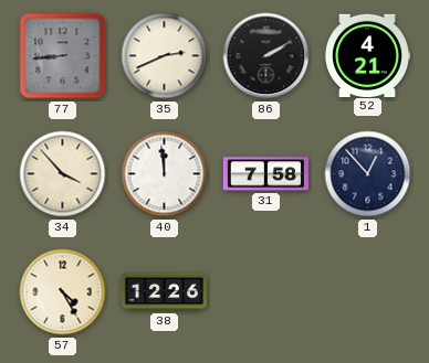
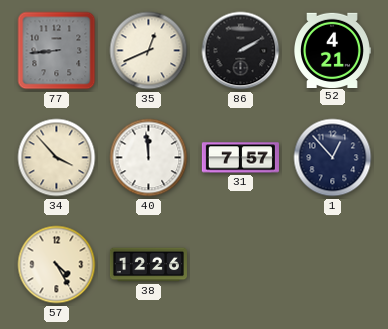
35: 2:41 -> 12:41 (149, 51)
31: 7:58 -> 7:57 (240, 158)
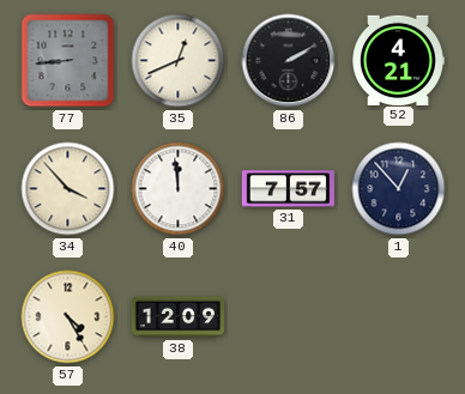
38: 12:26 -> 12:09 (177, 317)
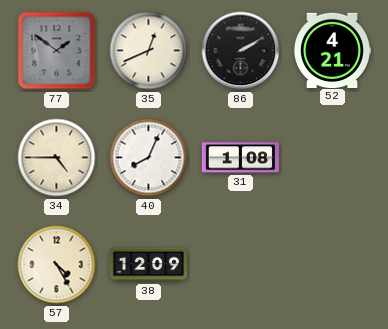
77: 8:44 -> 1:51 (57, 51)
34: 3:53 -> 4:45 (57, 158)
40: 11:59 -> 8:04 (149, 158)
31: 7:57 -> 1:08 (240, 158)
1: 12:53 -> none (399, 189)
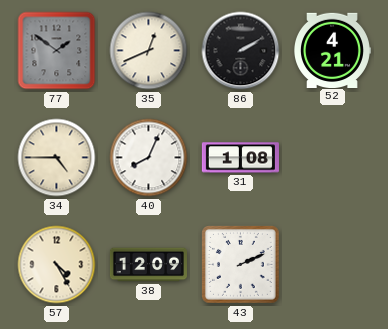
43: none -> 2:11 (241, 265)
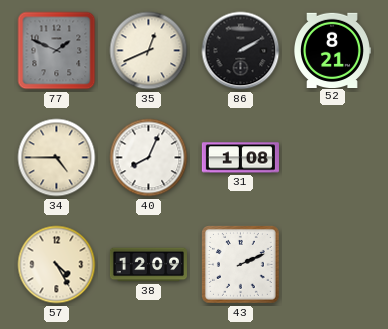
77: 1:51 -> 1:49 (57, 51)
52: 4:21 -> 8:21 (333, 50)
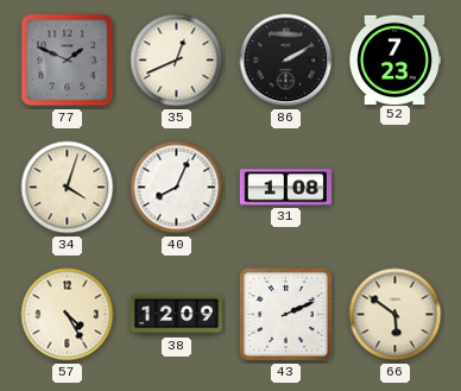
52: 8:21 -> 7:23 (396, 59)
34: 4:45 -> 4:03 (68, 188)
66: none -> 5:51 (396, 315)
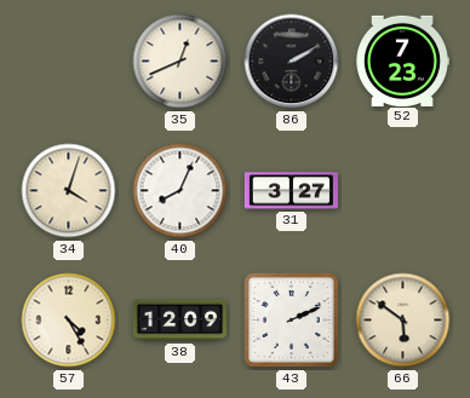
77: 1:49 -> none (68, 61)
31: 1:08 -> 3:27 (291, 191)
